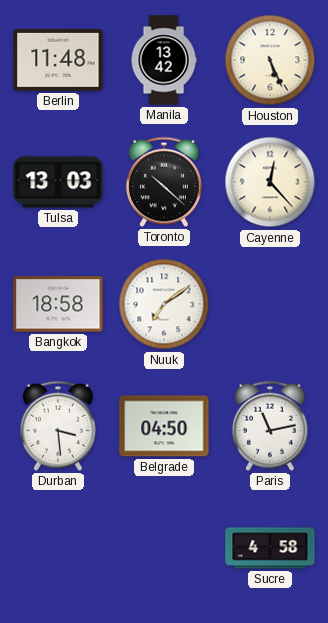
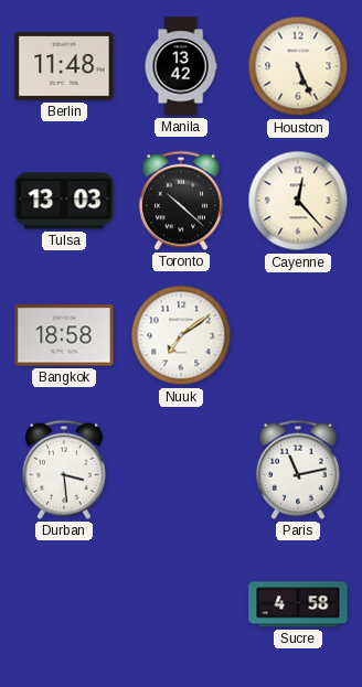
Belgrade: 04:50 -> none (164, 426)
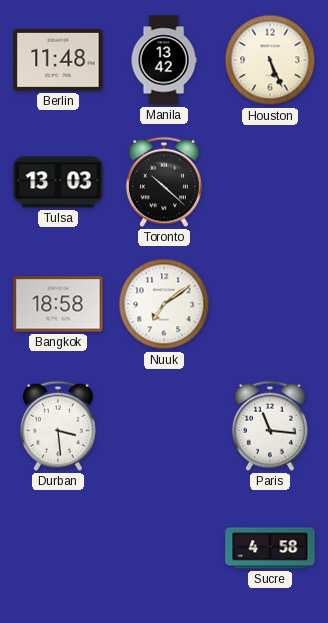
Cayenne: 12:23 -> none (298, 201)
Paris: 11:13 -> 11:16 (270, 426)
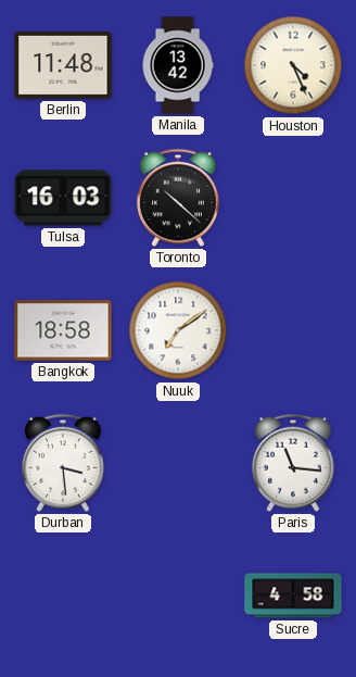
Houston: 5:26 -> 4:26 (293, 65)
Tulsa: 13:03 -> 16:03 (63, 198)
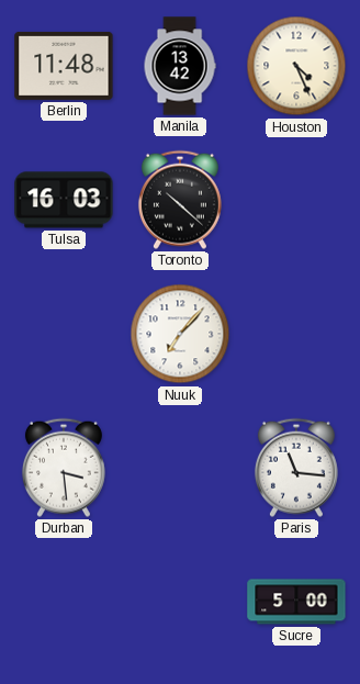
Bangkok: 18:58 -> none (63, 330)
Nuuk: 7:09 -> 7:07 (180, 334)
Sucre: 4:58 -> 5:00 (296, 602)
